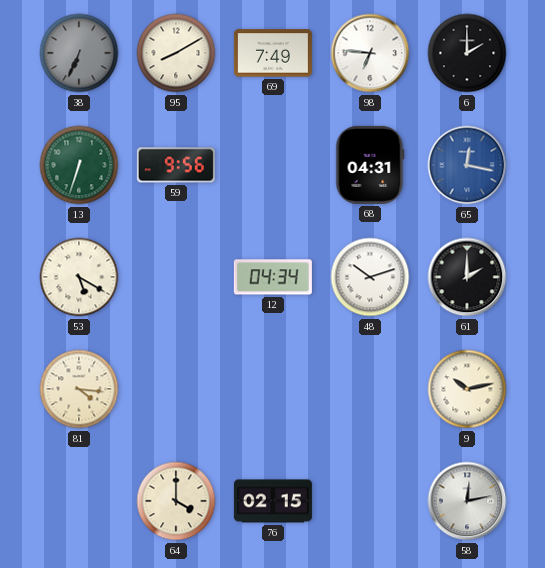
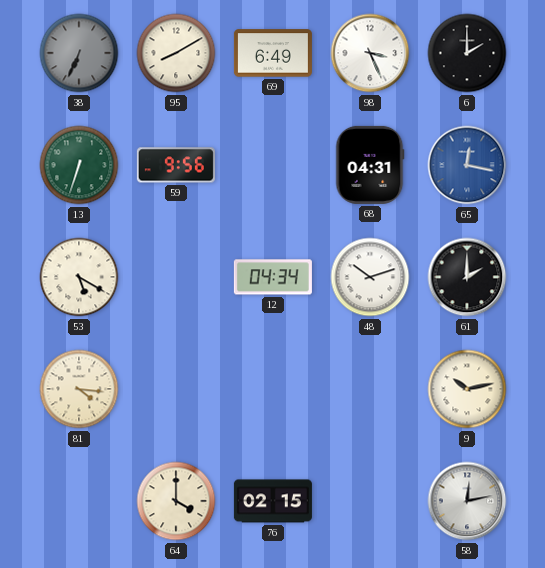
69: 7:49 -> 6:49 (273, 53)
98: 6:46 -> 3:26 (370, 53)
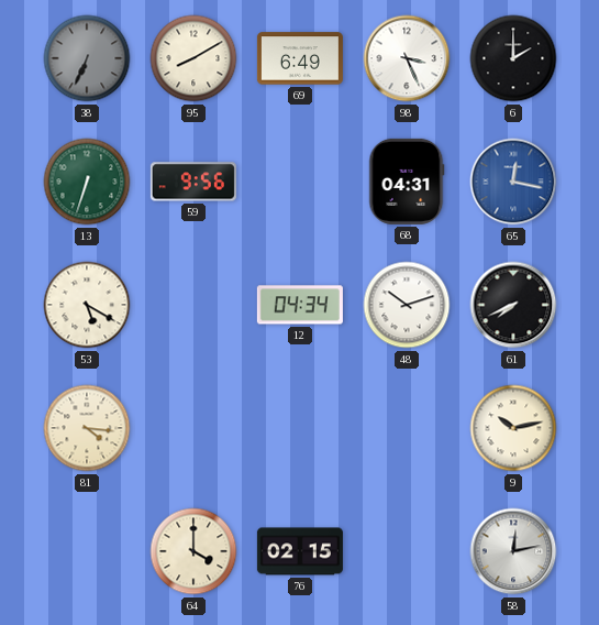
61: 2:00 -> 7:41 (513, 305)
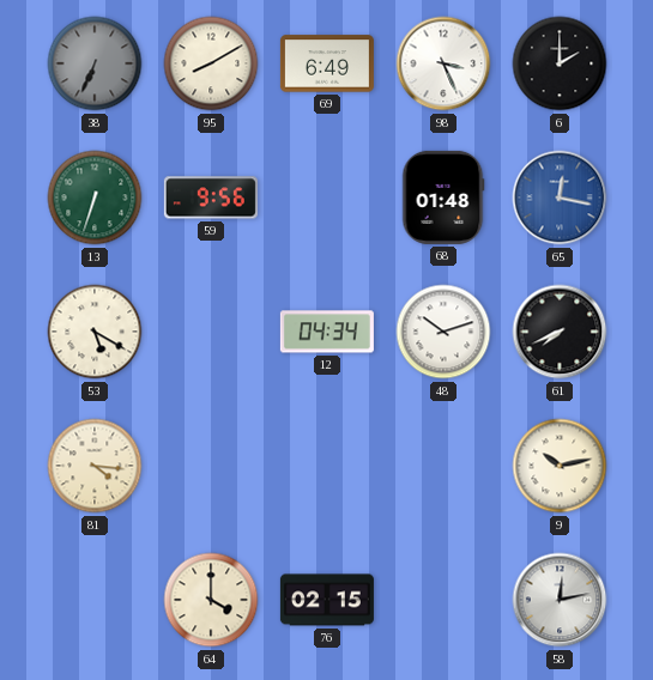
68: 04:31 -> 01:48 (443, 198)
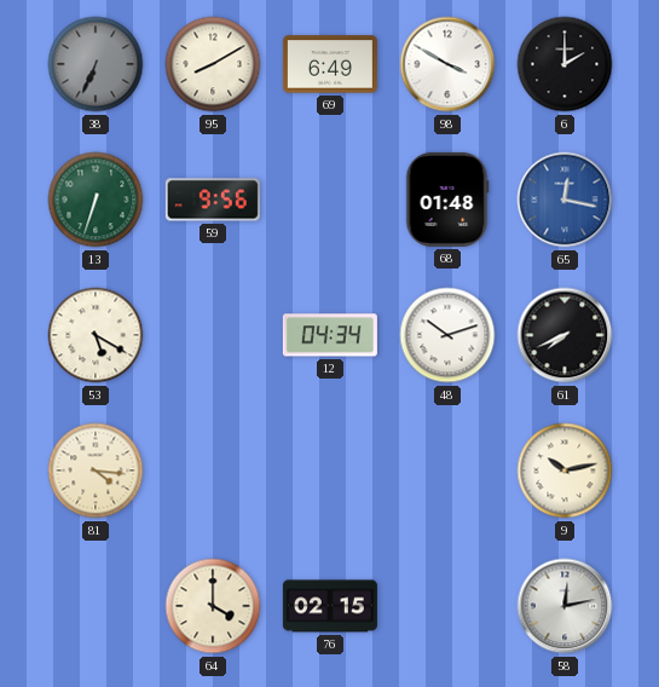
98: 3:26 -> 3:50 (447, 64)
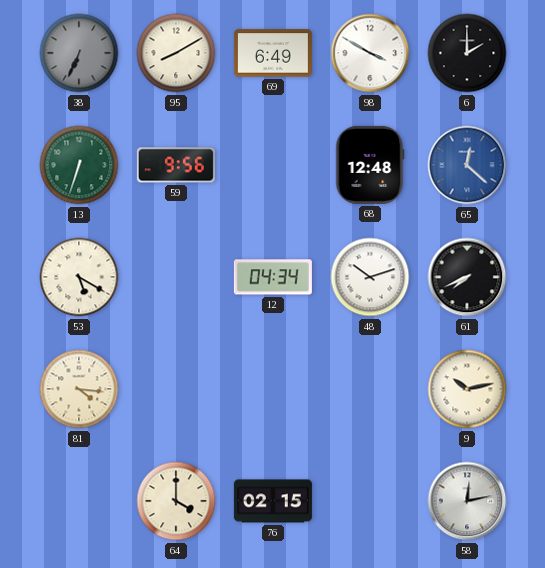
68: 01:48 -> 12:48 (370, 165)
65: 12:17 -> 12:22 (467, 165)
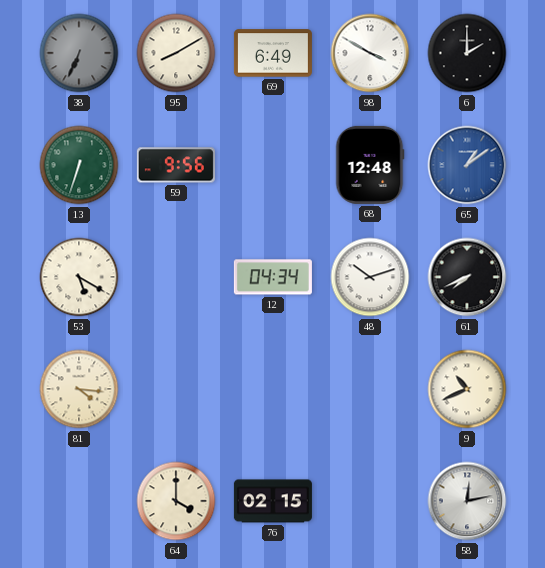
65: 12:22 -> 1:09 (467, 165)
9: 10:13 -> 10:41 (467, 389)
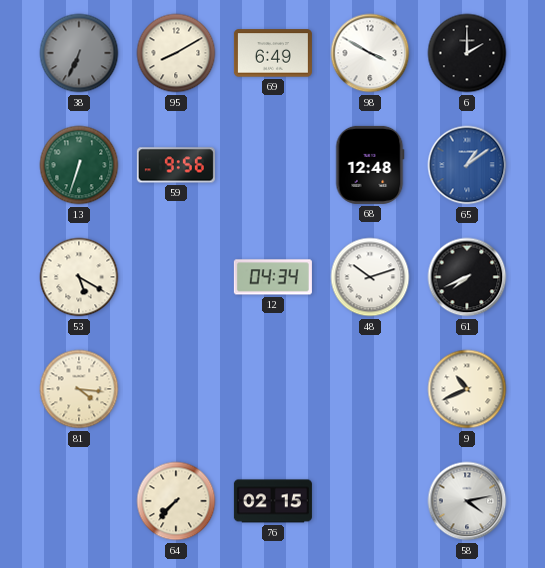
64: 4:00 -> 7:37 (176, 501)
58: 12:13 -> 4:13 (467, 501)
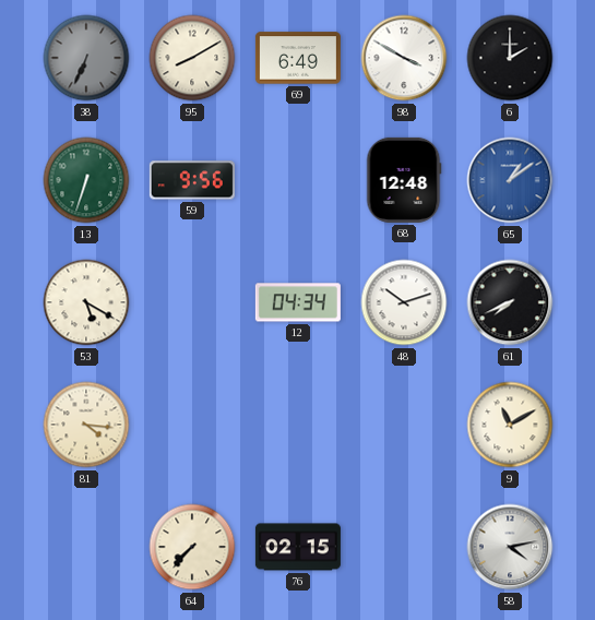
9: 10:41 -> 11:10 (510, 425)
